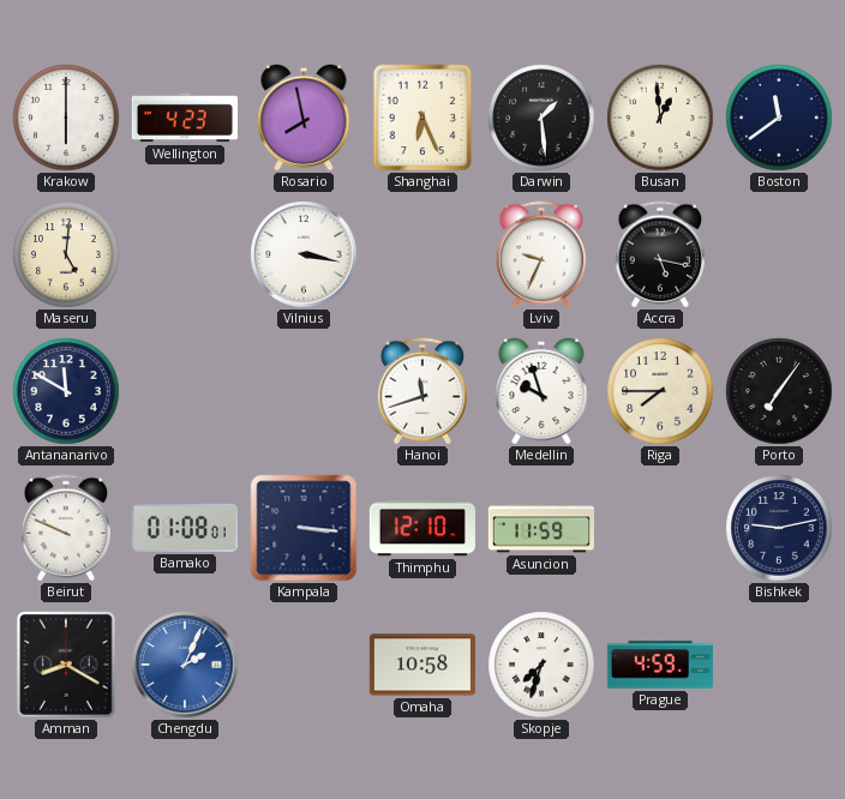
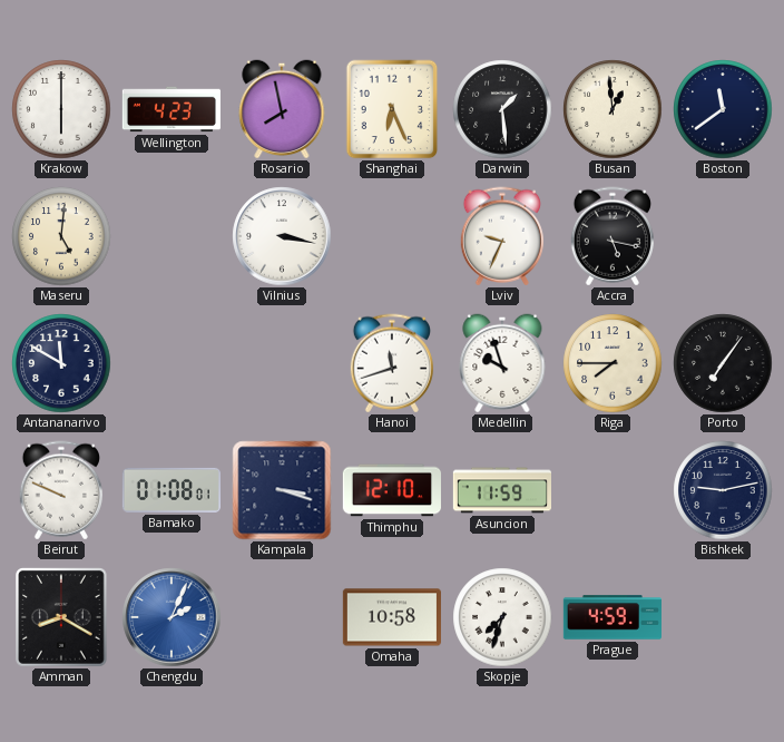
Kampala: 3:16 -> 3:18 (282, 490)
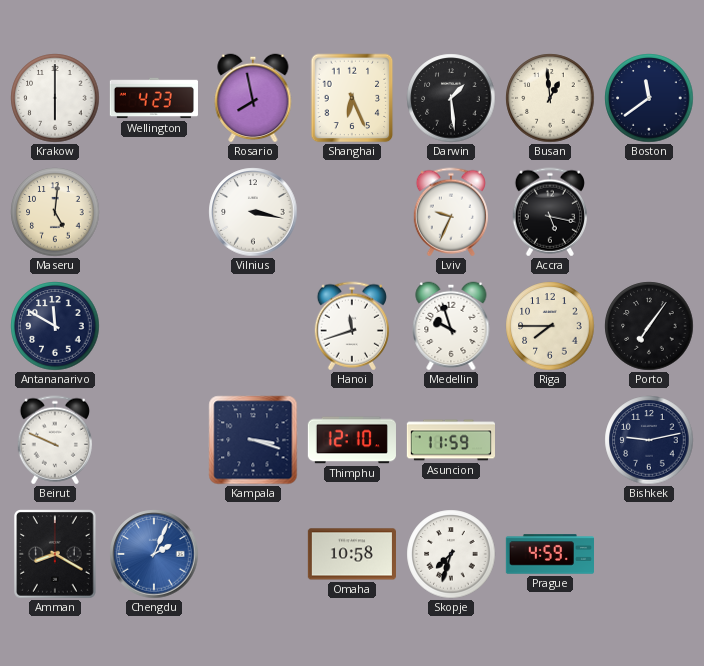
Bamako: 01:08 -> none (171, 490)
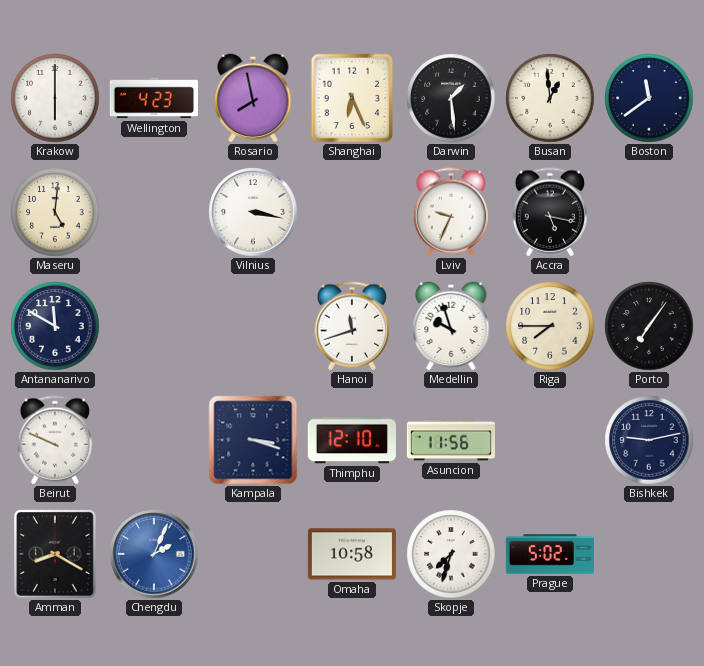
Asuncion: 11:59 -> 11:56 (450, 440)
Prague: 4:59 -> 5:02 (549, 554)
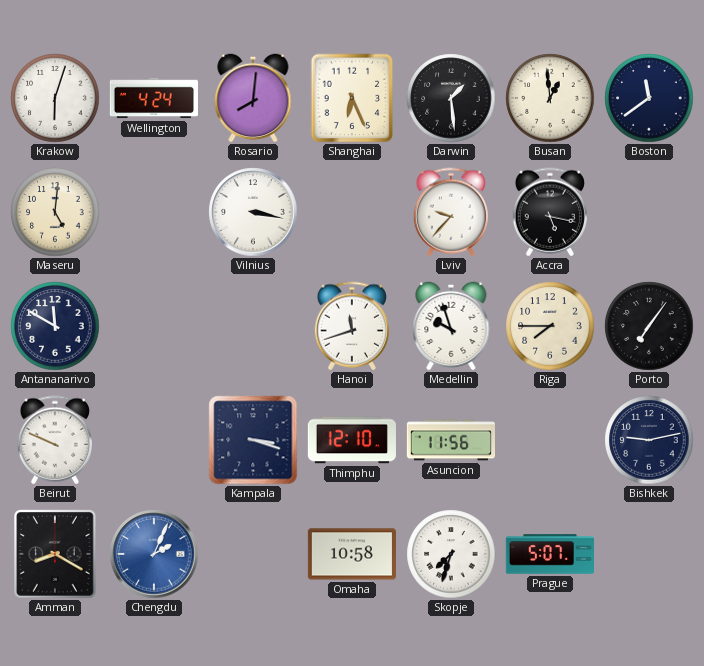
Krakow: 6:00 -> 6:03 (55, 98)
Wellington: 4:23 -> 4:24 (154, 98)
Rosario: 7:58 -> 8:01 (253, 98)
Lviv: 9:34 -> 9:37 (451, 212)
Prague: 5:02 -> 5:07 (549, 554)
